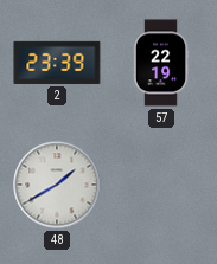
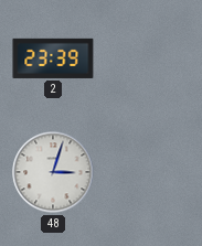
57: 22:19 -> none (161, 63)
48: 1:40 -> 3:03 (53, 172)
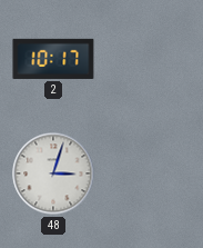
2: 23:39 -> 10:17 (53, 59)
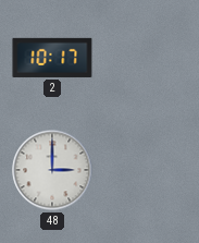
48: 3:03 -> 3:00 (52, 170)
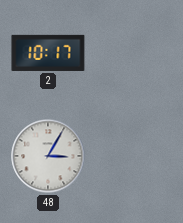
48: 3:00 -> 3:05 (48, 156)
